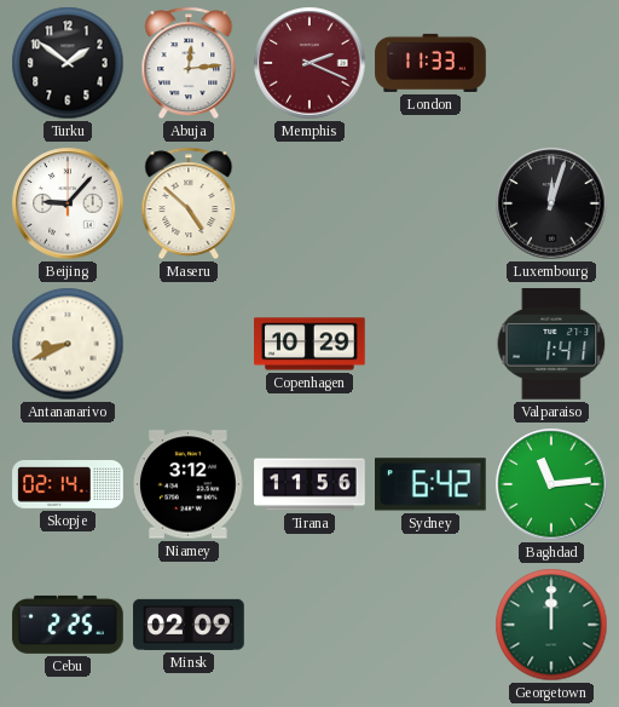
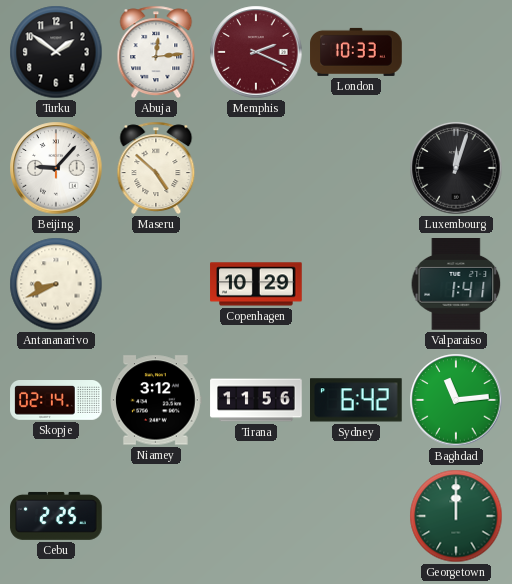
London: 11:33 -> 10:33 (356, 52)
Minsk: 02:09 -> none (189, 625)
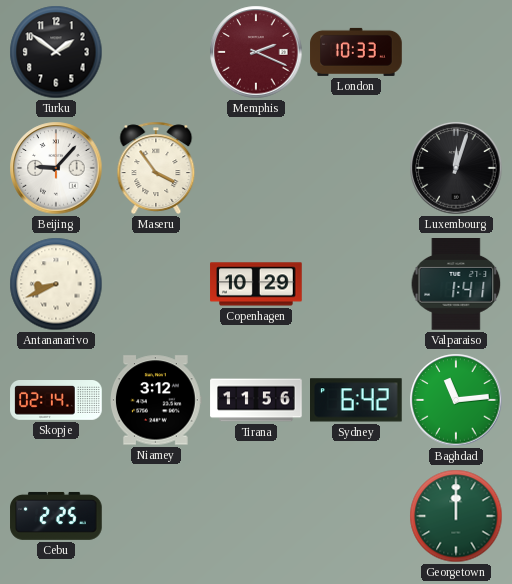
Abuja: 12:14 -> none (156, 52)
Maseru: 4:52 -> 3:54 (156, 168)
